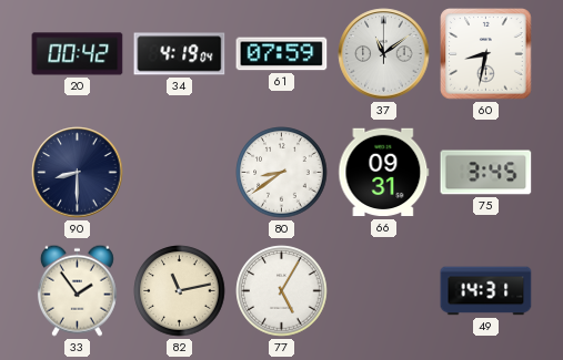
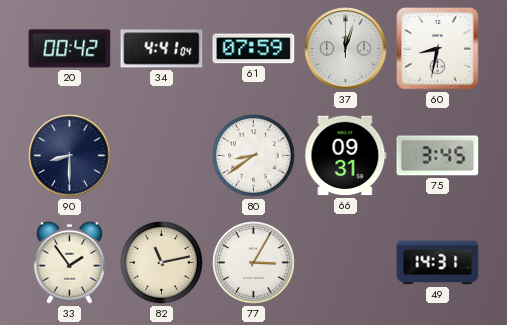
34: 4:19 -> 4:41 (162, 49)
37: 11:09 -> 12:03 (346, 49)
77: 5:05 -> 3:05 (254, 263)
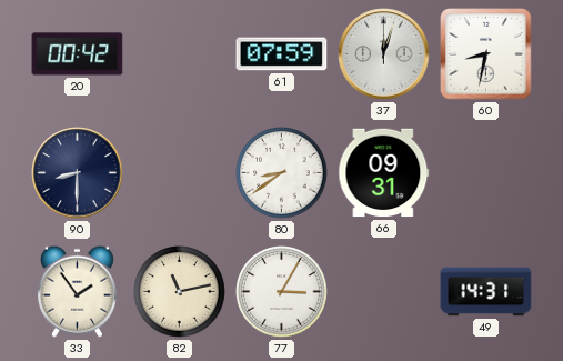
34: 4:41 -> none (162, 49)
75: 3:45 -> none (438, 156)
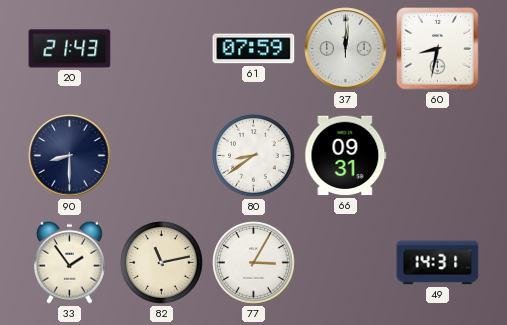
20: 00:42 -> 21:43 (70, 49)
37: 12:03 -> 12:01 (346, 49)
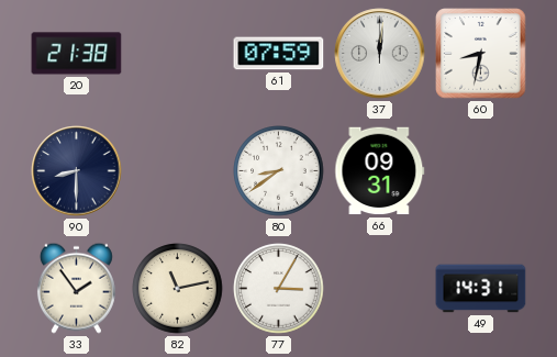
20: 21:43 -> 21:38 (77, 54)
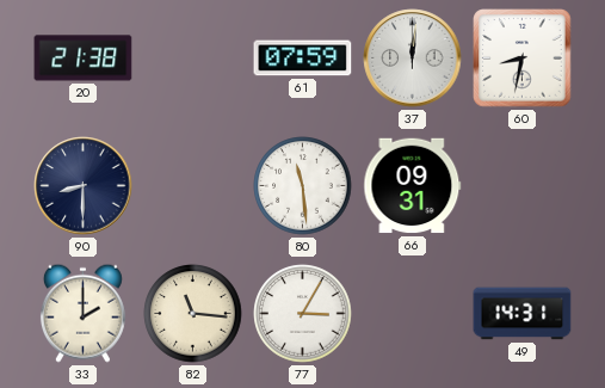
80: 8:39 -> 11:29 (303, 186)
33: 1:54 -> 2:00 (82, 313)
82: 11:13 -> 11:16 (193, 314)
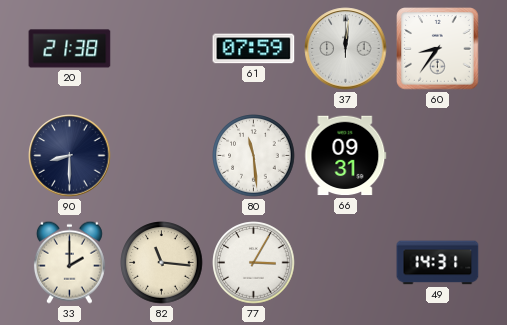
60: 8:32 -> 8:36 (438, 49)
